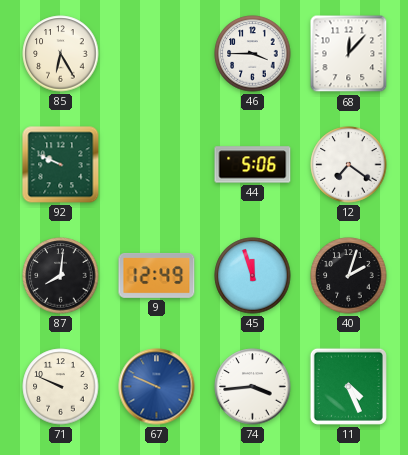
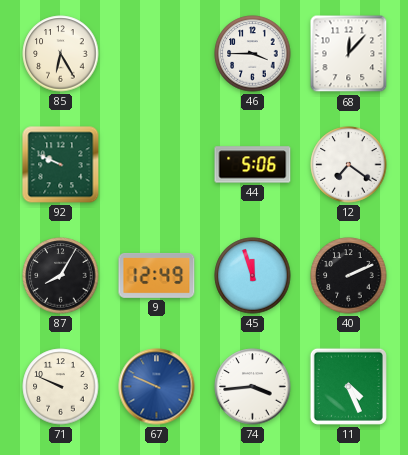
87: 8:01 -> 8:05 (61, 276)
40: 2:03 -> 2:11 (349, 276)
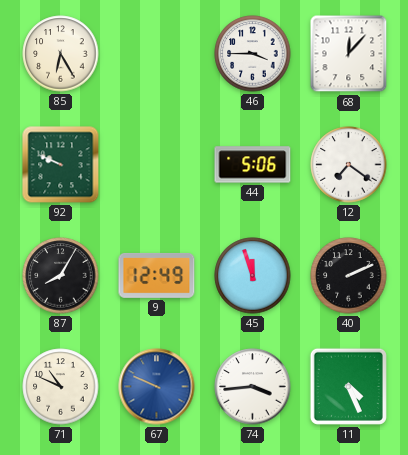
71: 9:49 -> 10:49 (61, 387)
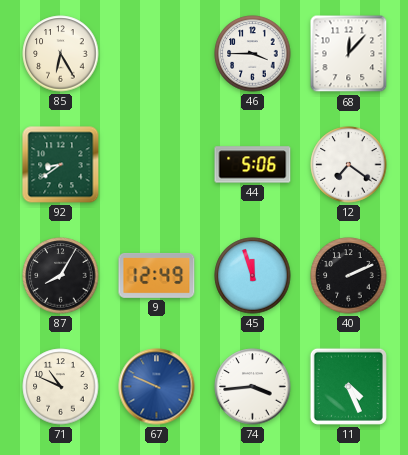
92: 9:49 -> 8:39 (61, 165)
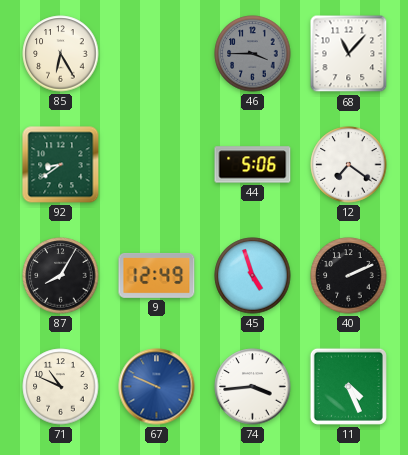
46 dial: white -> grey (253, 54)
68: 12:07 -> 11:07 (349, 54)
45: 11:57 -> 4:57 (253, 276)
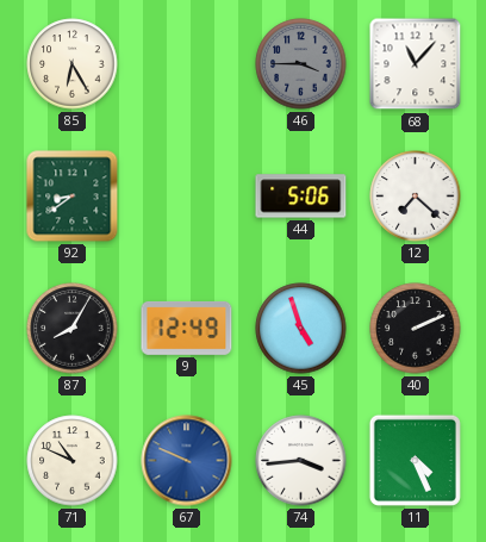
12: 7:21 -> 7:22 (416, 197)
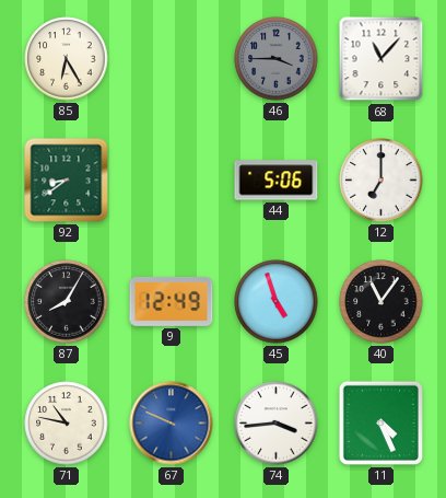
12: 7:22 -> 7:00 (382, 181)
40: 2:11 -> 11:06 (382, 302)
71: 10:49 -> 10:47 (67, 424)
